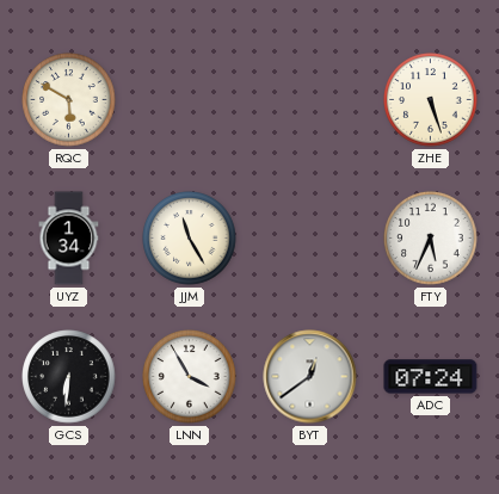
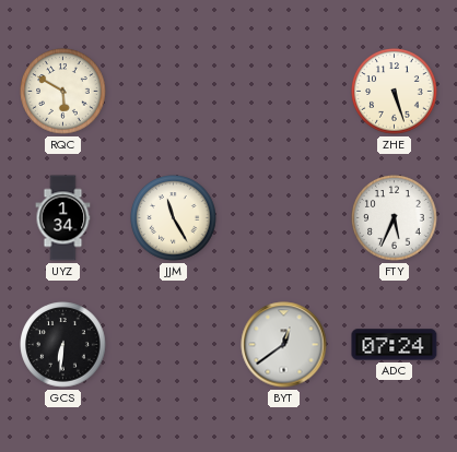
LNN: 3:55 -> none (190, 377)
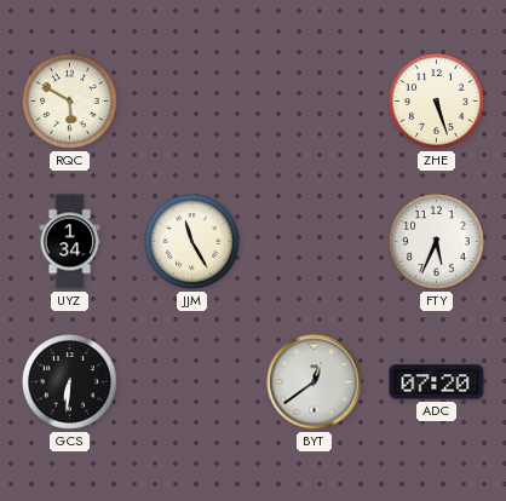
ADC: 07:24 -> 07:20 (437, 382)
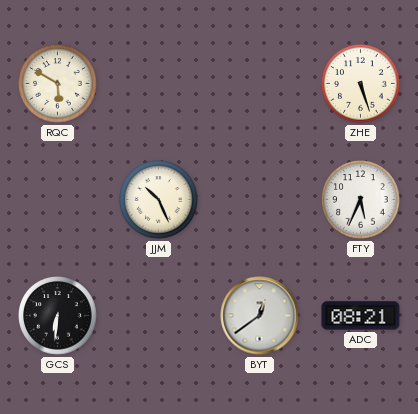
UYZ: 1:34 -> none (70, 242)
JJM: 11:25 -> 10:26 (159, 200)
ADC: 07:20 -> 08:21 (361, 316)
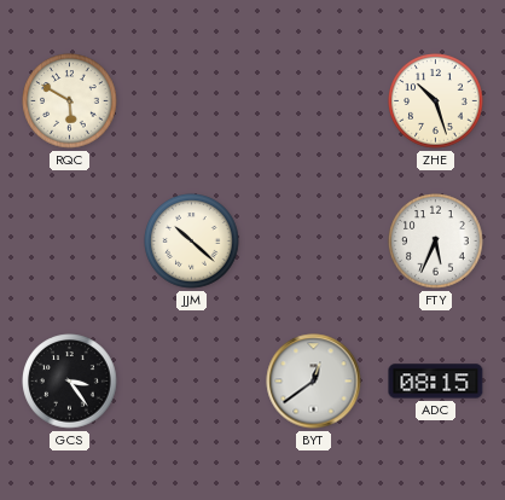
ZHE: 5:27 -> 10:27 (436, 101)
JJM: 10:26 -> 10:22 (192, 242)
GCS: 6:31 -> 3:24 (70, 382)
ADC: 08:21 -> 08:15 (436, 382)
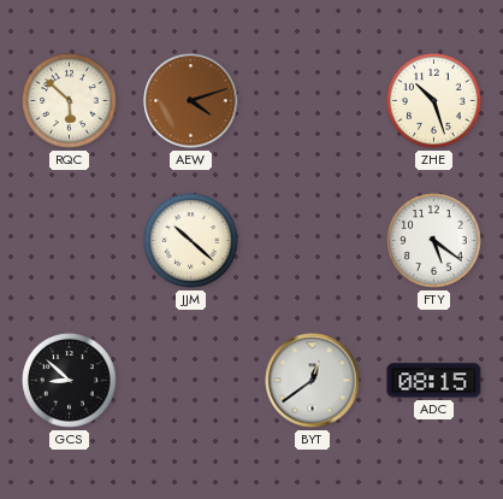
RQC: 5:50 -> 5:52 (70, 101)
AEW: none -> 4:12 (191, 101)
FTY: 5:34 -> 5:21 (434, 241)
GCS: 3:24 -> 8:52 (70, 381)
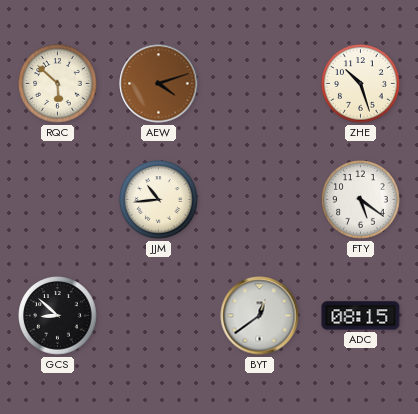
JJM: 10:22 -> 10:44 (159, 200)
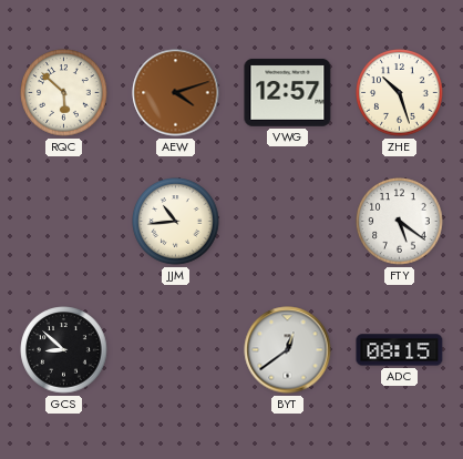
VWG: none -> 12:57 (288, 93)
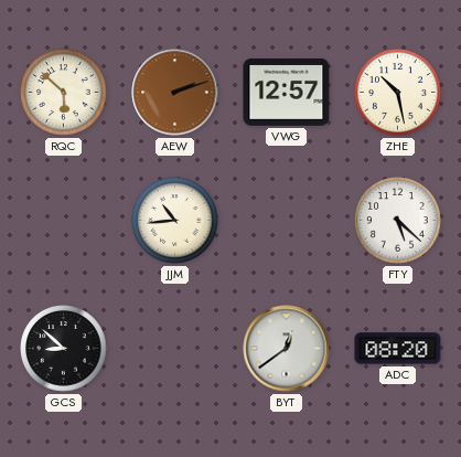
AEW: 4:12 -> 2:12 (175, 93)
ZHE: 10:27 -> 10:28 (398, 93)
FTY: 5:21 -> 5:22 (398, 221)
ADC: 08:15 -> 08:20 (398, 349)
